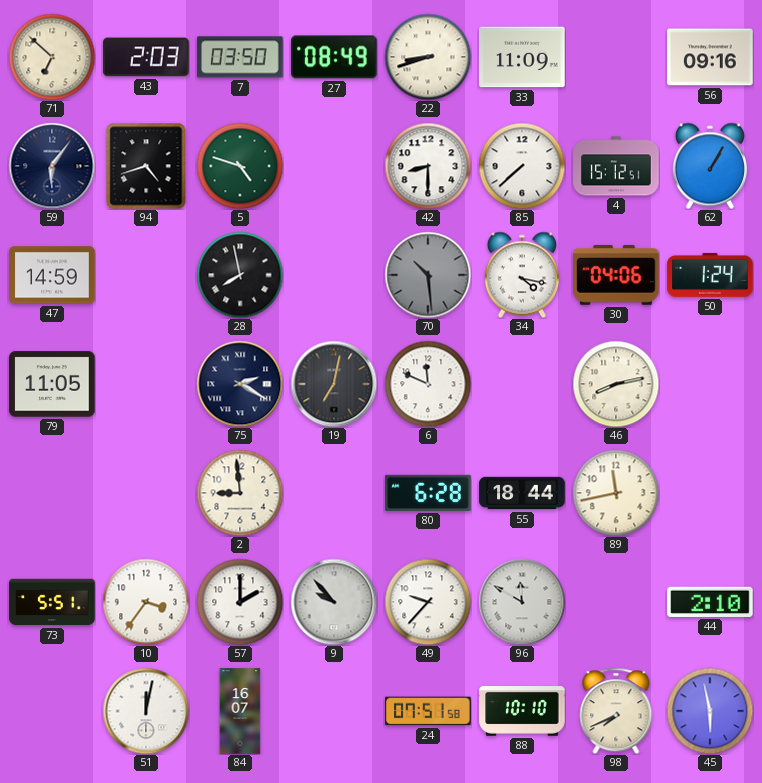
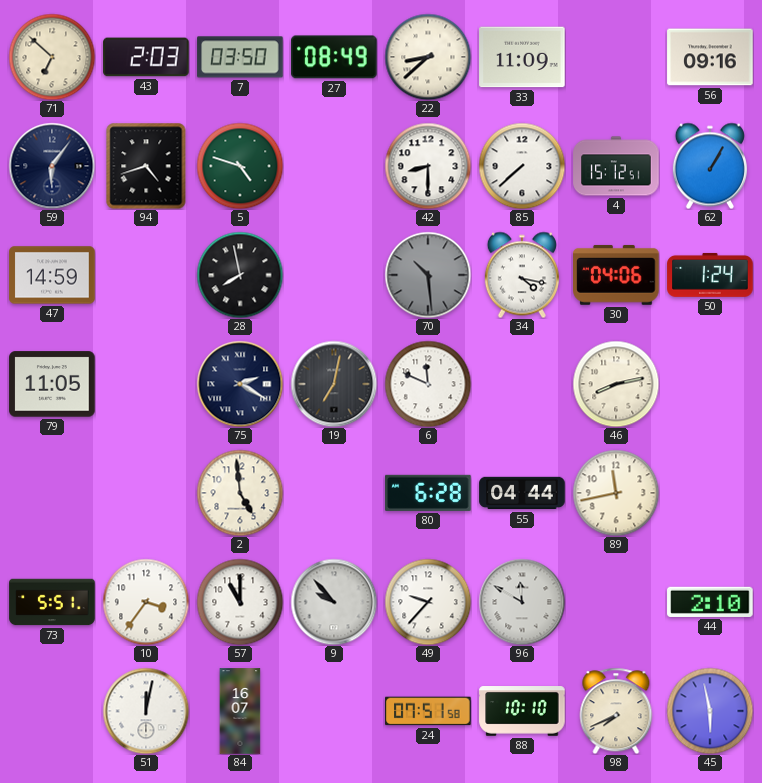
22: 8:42 -> 8:38 (428, 57)
2: 8:59 -> 4:59 (240, 493)
55: 18:44 -> 04:44 (522, 493)
57: 2:00 -> 11:00 (240, 602)
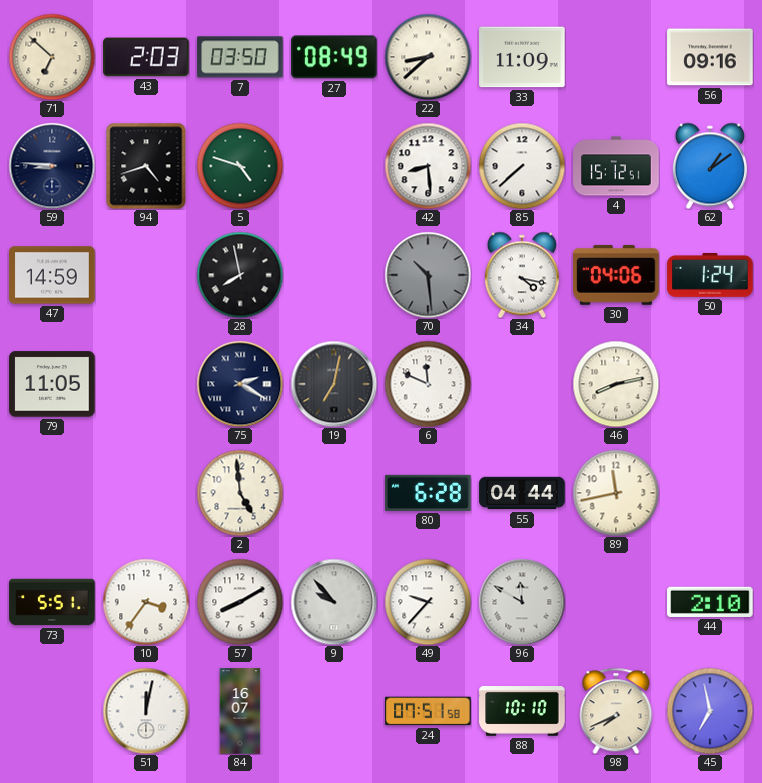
59: 6:06 -> 8:46 (52, 166)
42: 8:30 -> 8:29 (428, 166)
62: 1:05 -> 1:09 (710, 166)
57: 11:00 -> 8:10 (240, 602)
45: 5:58 -> 6:58 (710, 711)
